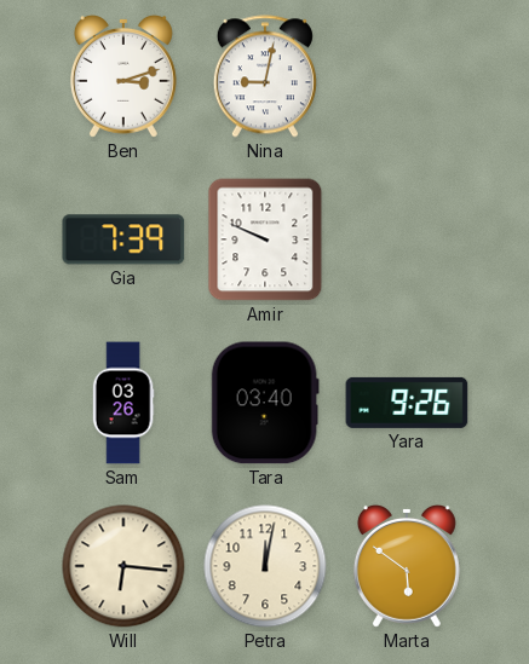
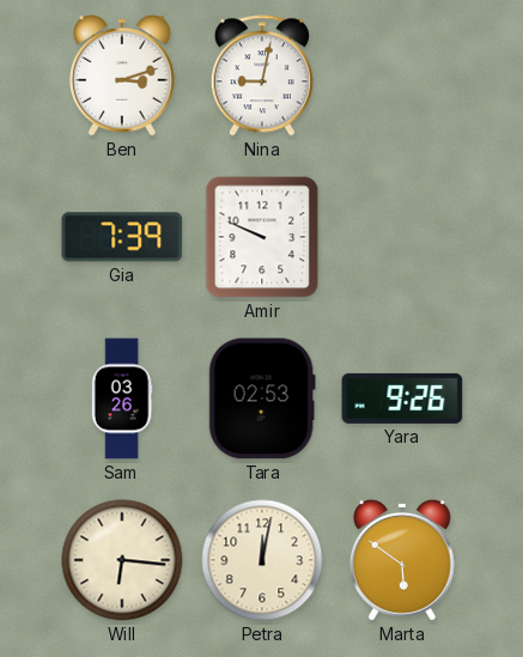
Tara: 03:40 -> 02:53 (262, 399)
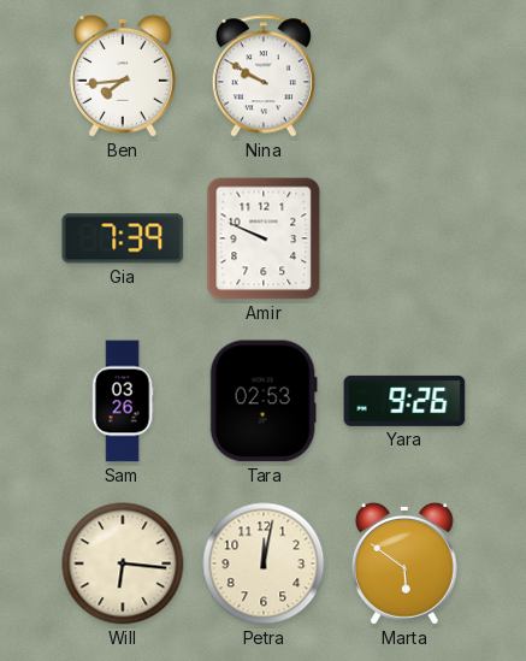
Ben: 3:12 -> 7:44 (123, 76)
Nina: 9:02 -> 9:50 (264, 76)
